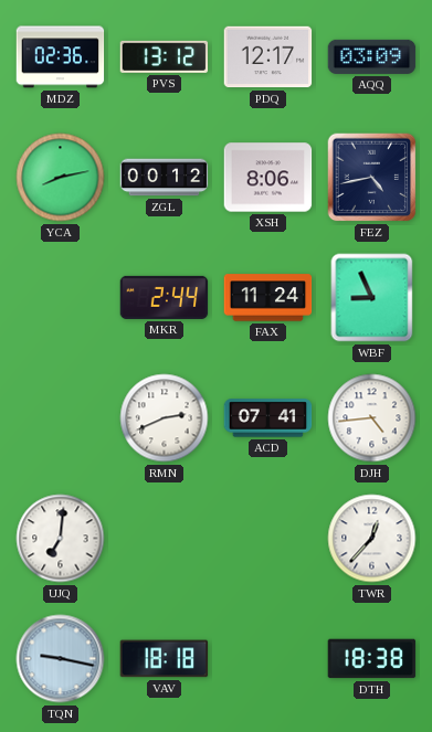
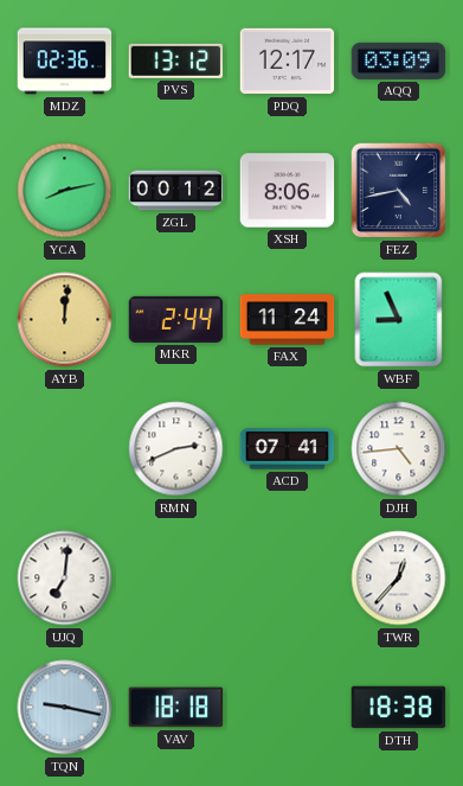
AYB: none -> 12:01 (65, 320)
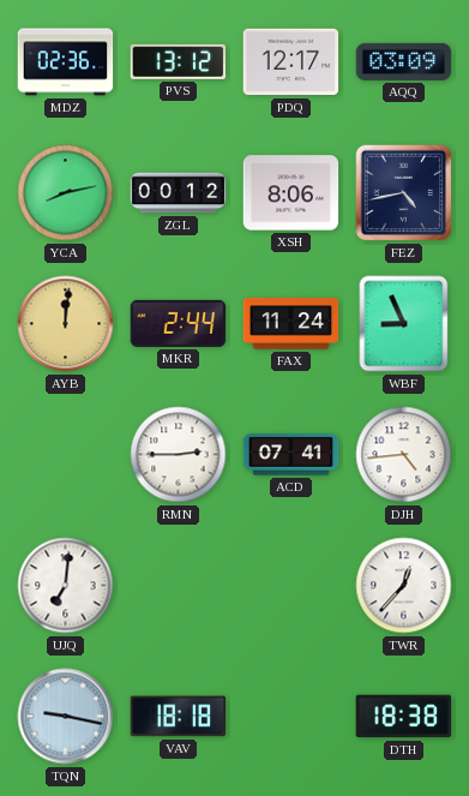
RMN: 2:41 -> 2:45 (179, 455)
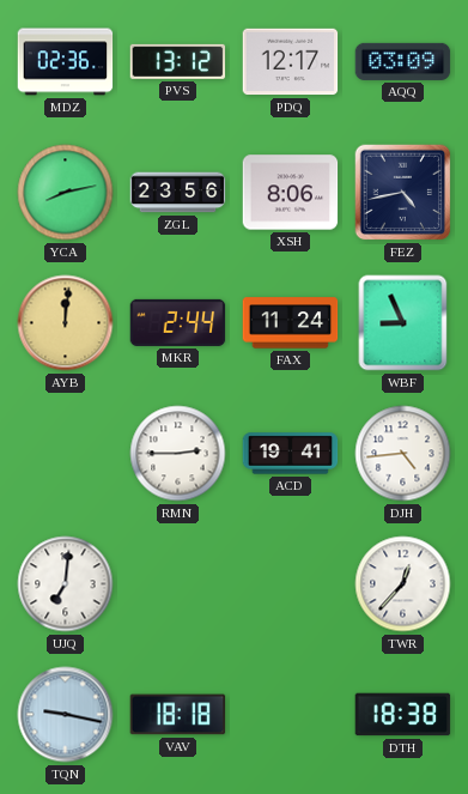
ZGL: 00:12 -> 23:56 (178, 193)
ACD: 07:41 -> 19:41 (291, 454)
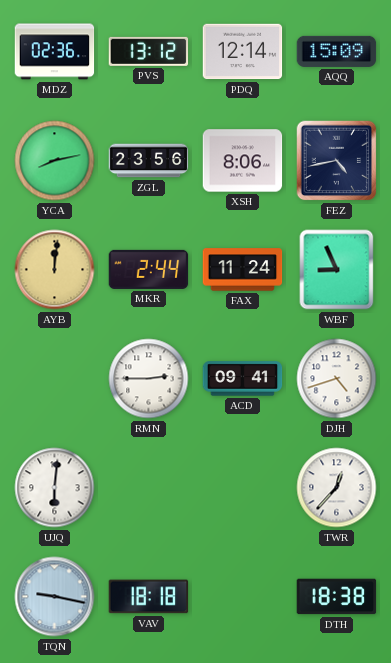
PDQ: 12:17 -> 12:14 (243, 52)
AQQ: 03:09 -> 15:09 (337, 51)
ACD: 19:41 -> 09:41 (243, 379)
DJH: 4:44 -> 4:42 (337, 379)
UJQ: 7:01 -> 6:01 (55, 488)
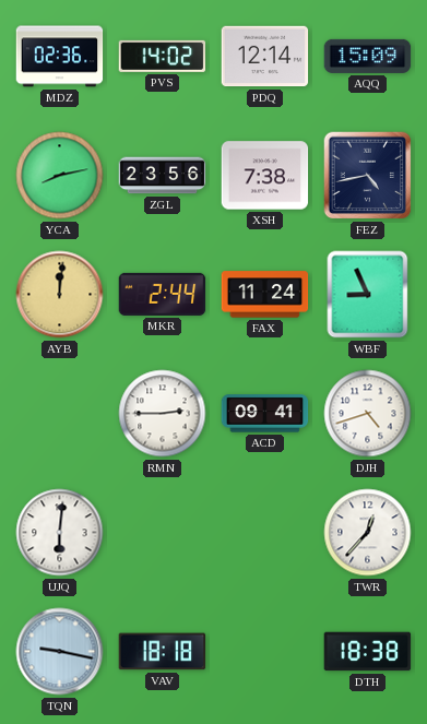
PVS: 13:12 -> 14:02 (163, 56)
XSH: 8:06 -> 7:38 (265, 176)
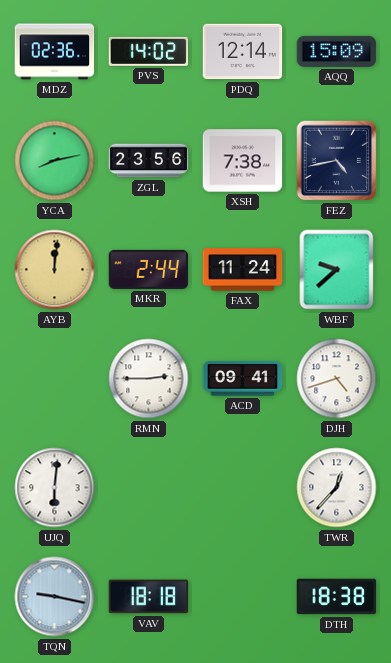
WBF: 8:56 -> 9:38 (337, 270)
